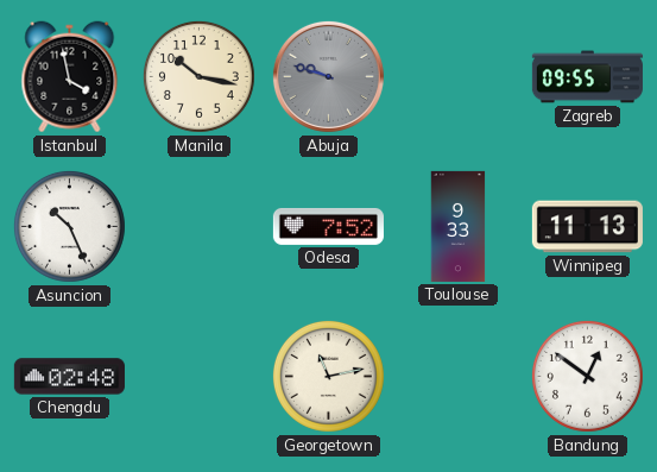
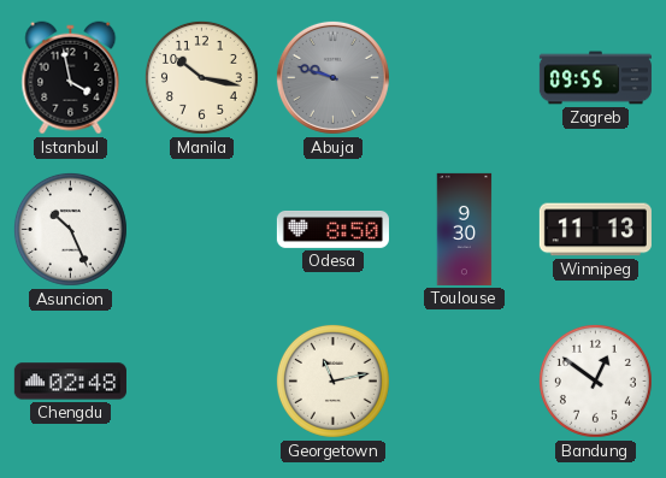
Odesa: 7:52 -> 8:50 (332, 229)
Toulouse: 9:33 -> 9:30 (465, 229)
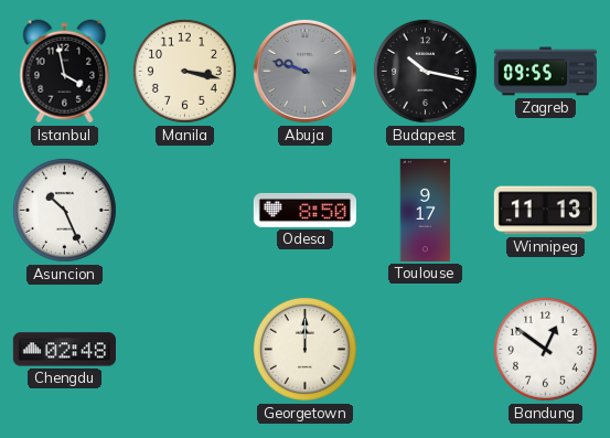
Manila: 10:17 -> 3:17 (184, 71)
Budapest: none -> 10:17 (425, 71)
Toulouse: 9:30 -> 9:17 (426, 210)
Georgetown: 11:13 -> 12:00 (304, 349)
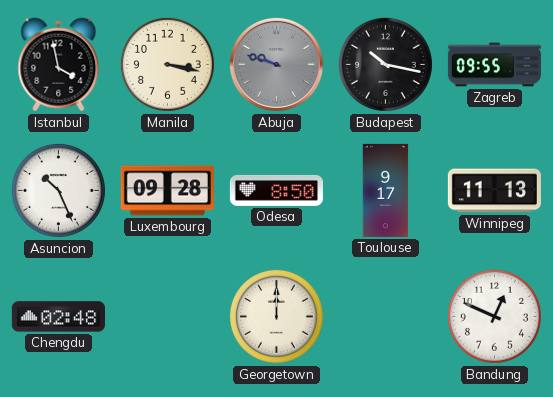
Luxembourg: none -> 09:28 (167, 191)
Bandung: 12:51 -> 12:49 (494, 316)
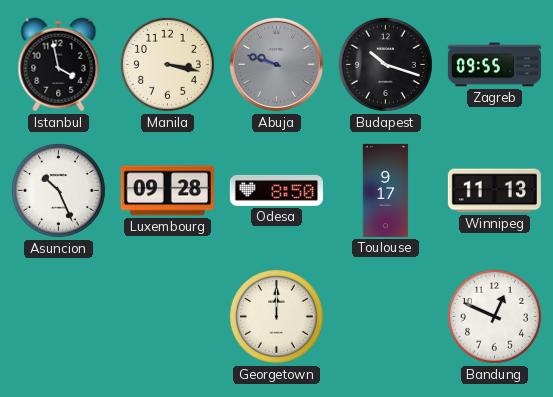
Budapest: 10:17 -> 10:18 (385, 64)
Chengdu: 02:48 -> none (58, 317)
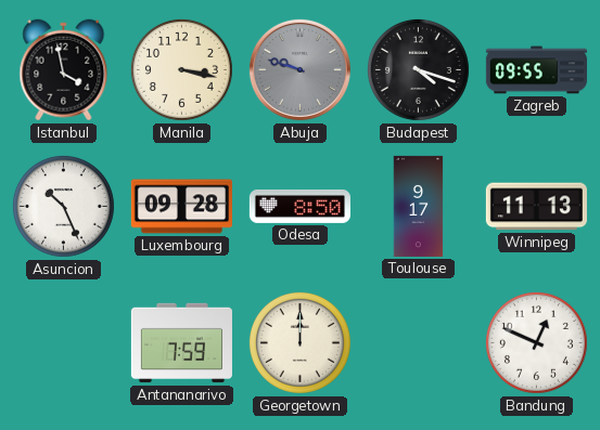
Budapest: 10:18 -> 4:18 (418, 69)
Antananarivo: none -> 7:59 (181, 343)
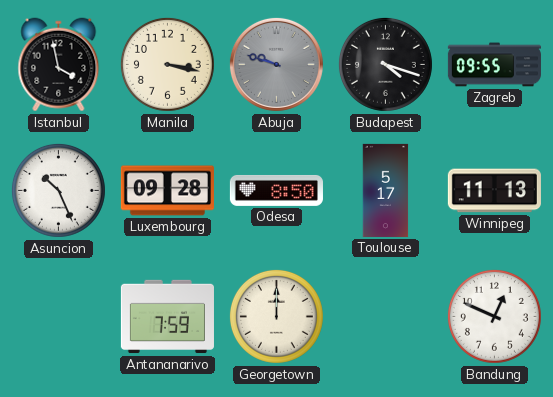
Toulouse: 9:17 -> 5:17 (386, 190)
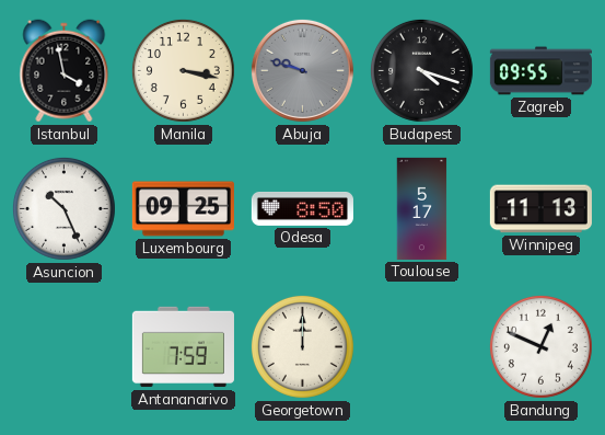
Luxembourg: 09:28 -> 09:25 (183, 209)
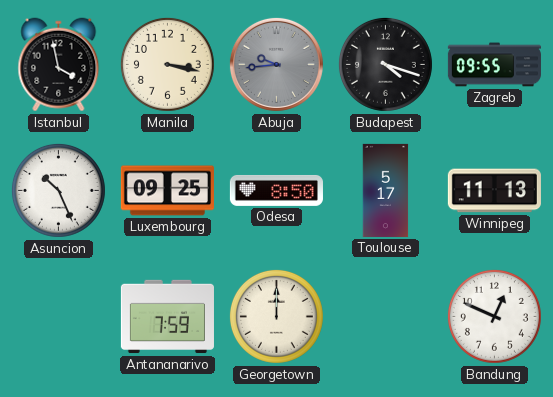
Abuja: 9:48 -> 9:44 (276, 64)
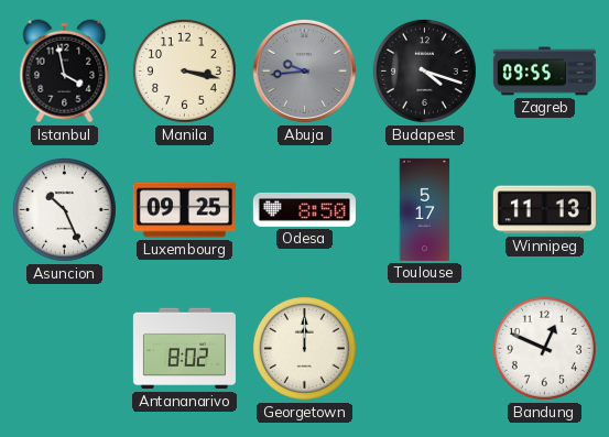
Antananarivo: 7:59 -> 8:02 (184, 349)
